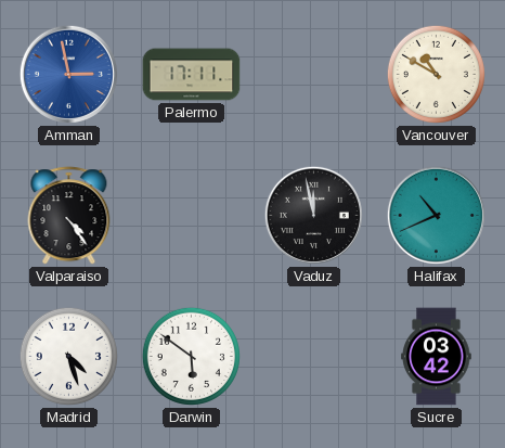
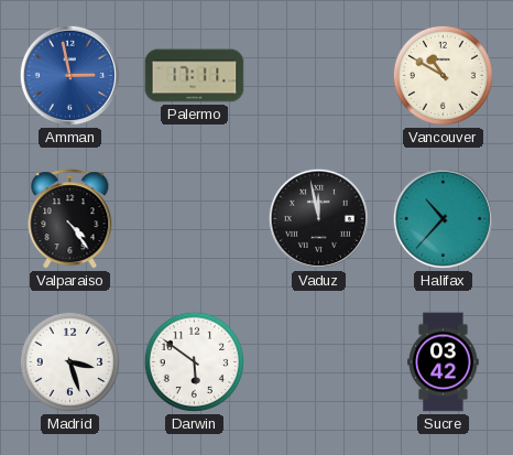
Halifax: 10:41 -> 10:37 (443, 218)
Madrid: 4:27 -> 3:27 (69, 361)
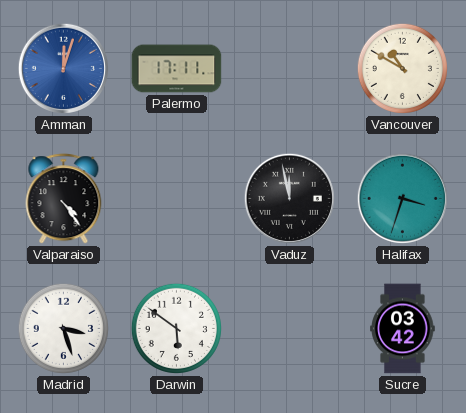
Amman: 2:58 -> 12:03 (63, 68)
Halifax: 10:37 -> 3:33 (402, 198)
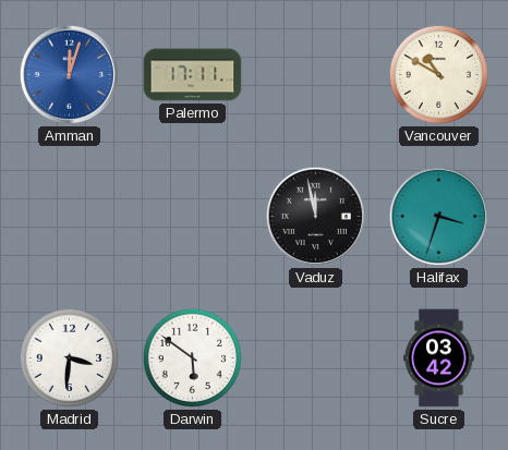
Valparaiso: 4:24 -> none (64, 199)
Madrid: 3:27 -> 3:31 (69, 357)
